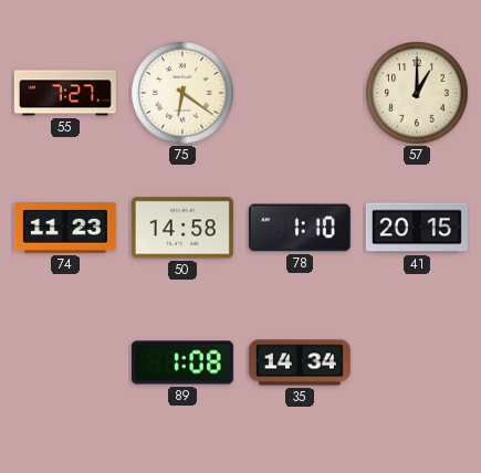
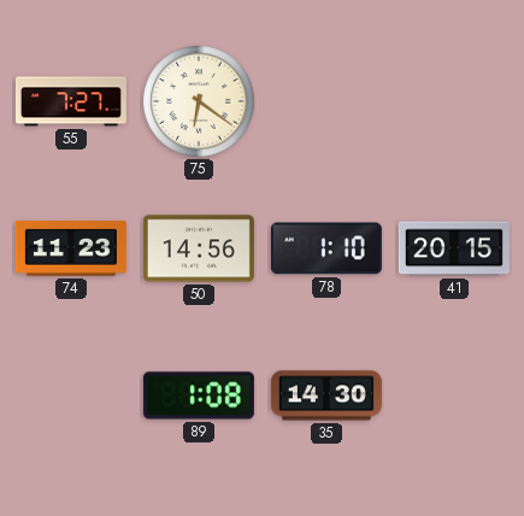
57: 1:00 -> none (417, 93)
50: 14:58 -> 14:56 (199, 248)
35: 14:34 -> 14:30 (326, 395)
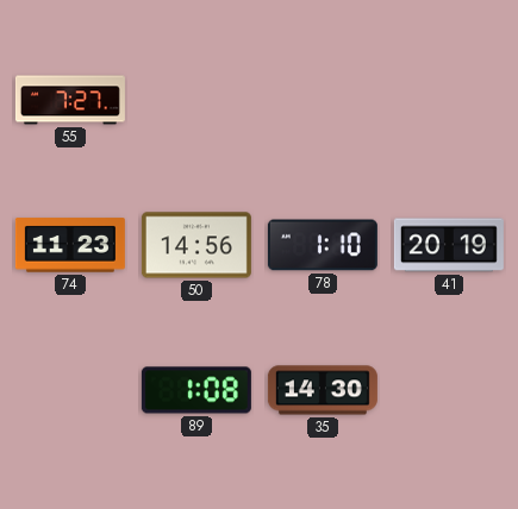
75: 6:21 -> none (199, 101)
41: 20:15 -> 20:19 (449, 245)
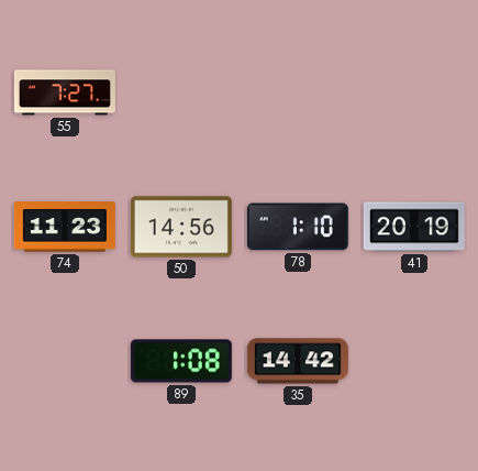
35: 14:30 -> 14:42 (298, 361)
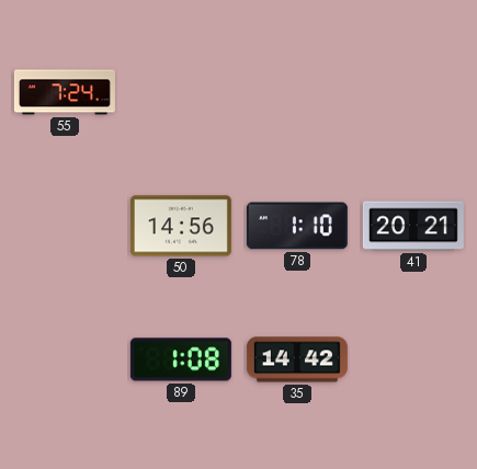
55: 7:27 -> 7:24 (65, 92)
74: 11:23 -> none (65, 227)
41: 20:19 -> 20:21 (413, 226)
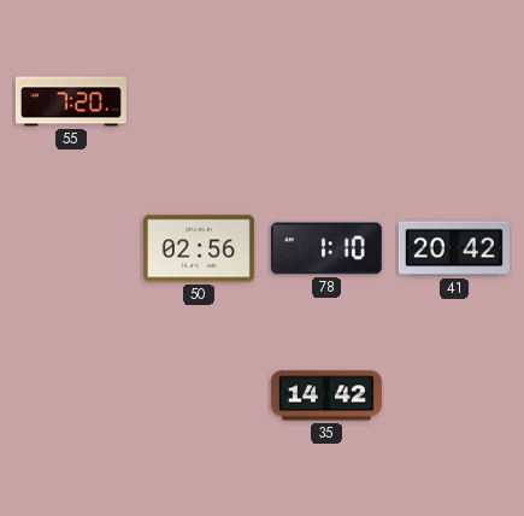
55: 7:24 -> 7:20 (71, 101)
50: 14:56 -> 02:56 (199, 248)
41: 20:21 -> 20:42 (454, 248)
89: 1:08 -> none (181, 359)
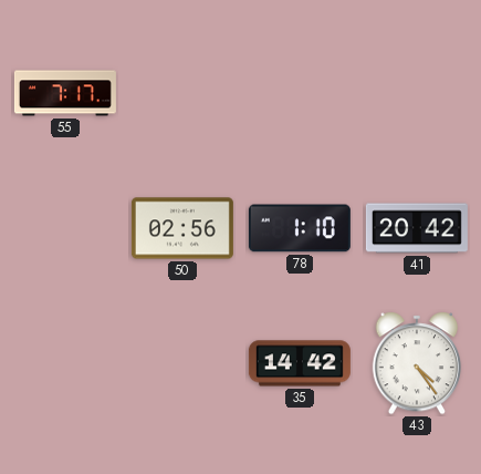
55: 7:20 -> 7:17 (65, 93)
43: none -> 4:24 (417, 363)
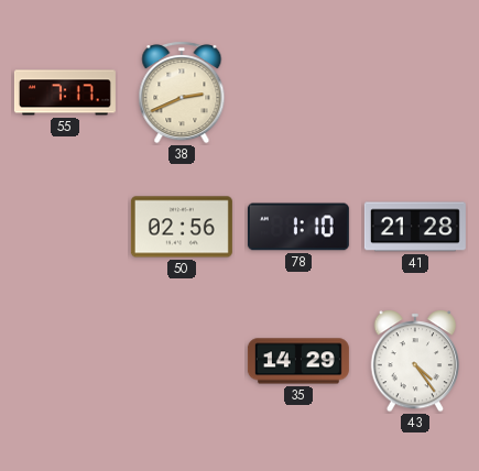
38: none -> 2:41 (182, 92)
41: 20:42 -> 21:28 (415, 227)
35: 14:42 -> 14:29 (298, 361)
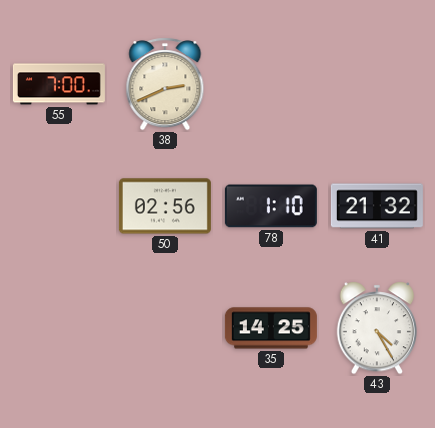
55: 7:17 -> 7:00 (59, 84)
41: 21:28 -> 21:32 (377, 206)
35: 14:29 -> 14:25 (271, 328)
43: 4:24 -> 4:25 (377, 328)
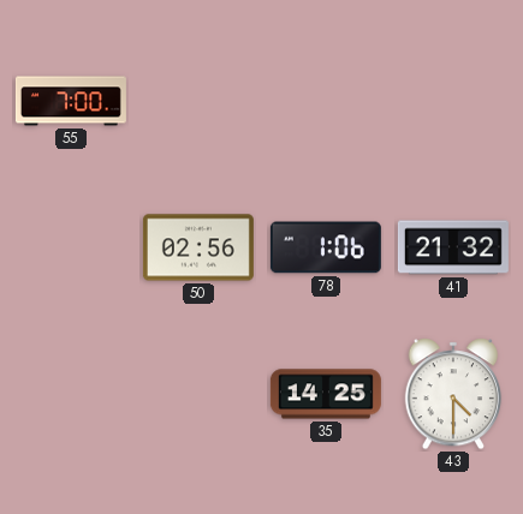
38: 2:41 -> none (165, 84)
78: 1:10 -> 1:06 (326, 247)
43: 4:25 -> 4:30 (453, 394)
